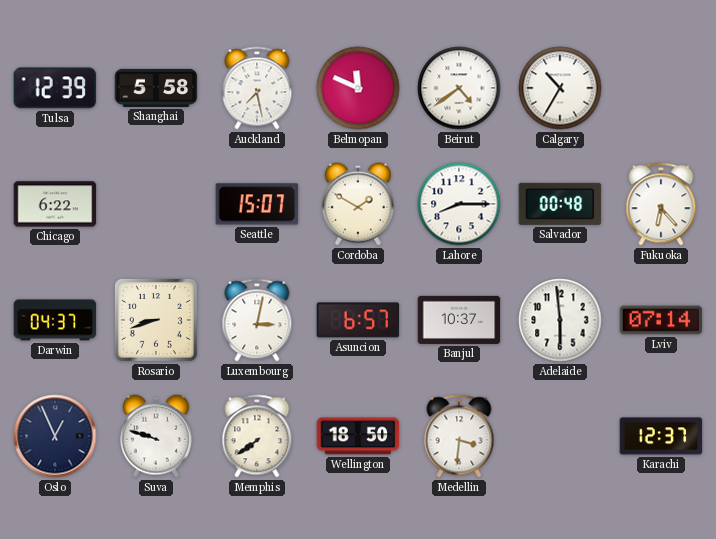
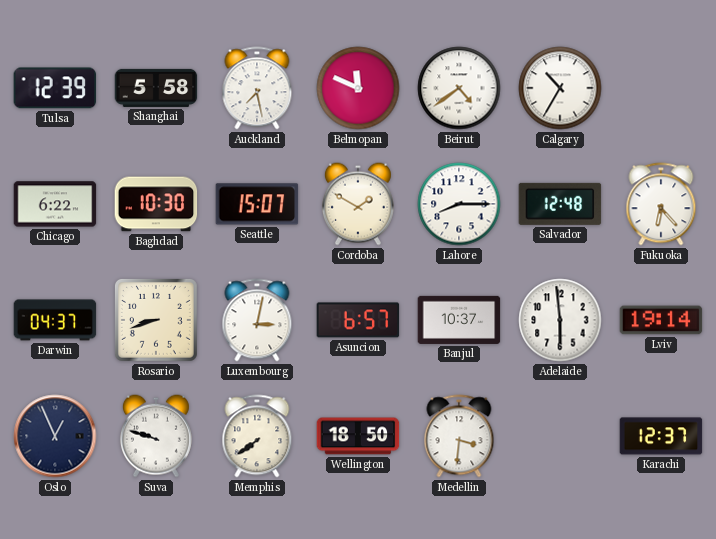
Baghdad: none -> 10:30 (156, 204)
Salvador: 00:48 -> 12:48 (560, 204)
Lviv: 07:14 -> 19:14 (661, 320)
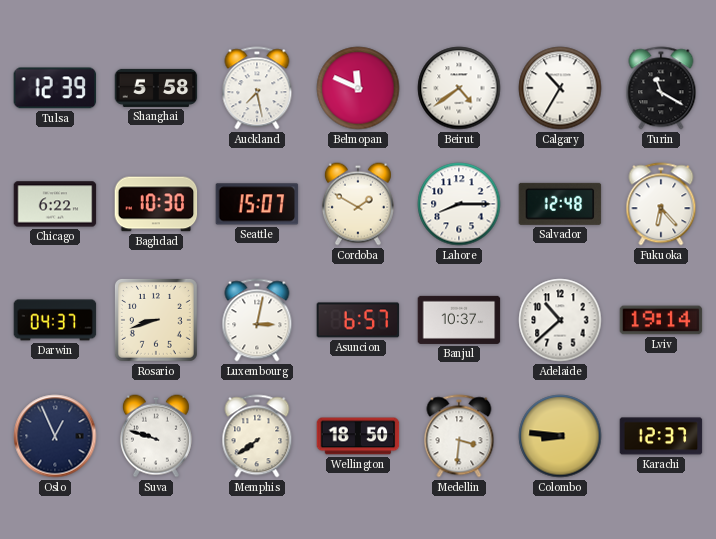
Turin: none -> 11:20 (661, 88)
Adelaide: 5:59 -> 10:38 (560, 320)
Colombo: none -> 8:46 (560, 436)
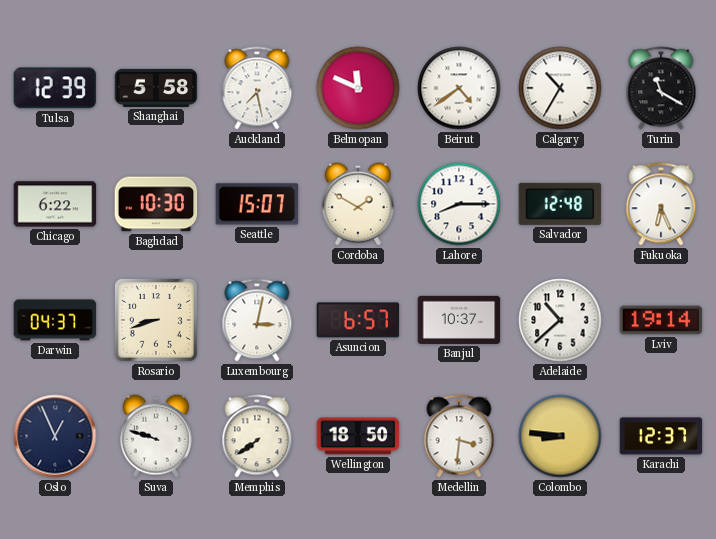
Fukuoka: 6:23 -> 6:26 (661, 204)
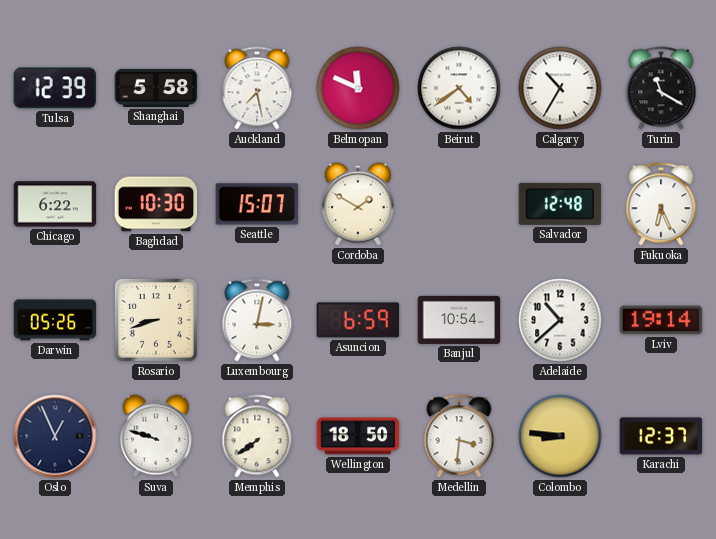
Lahore: 8:15 -> none (459, 204)
Darwin: 04:37 -> 05:26 (55, 320)
Asuncion: 6:57 -> 6:59 (358, 320)
Banjul: 10:37 -> 10:54 (459, 320)
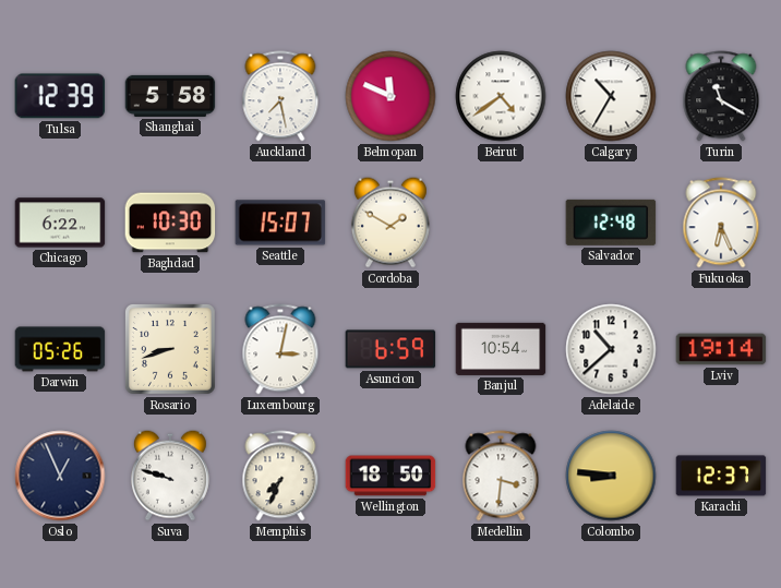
Memphis: 7:39 -> 7:34 (280, 476)
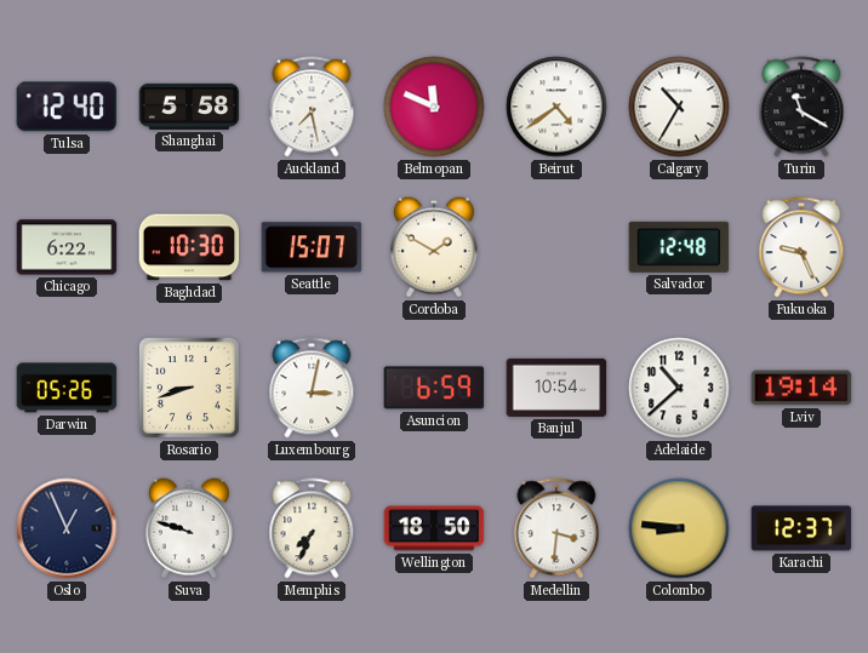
Tulsa: 12:39 -> 12:40 (67, 107)
Fukuoka: 6:26 -> 9:26 (801, 247)
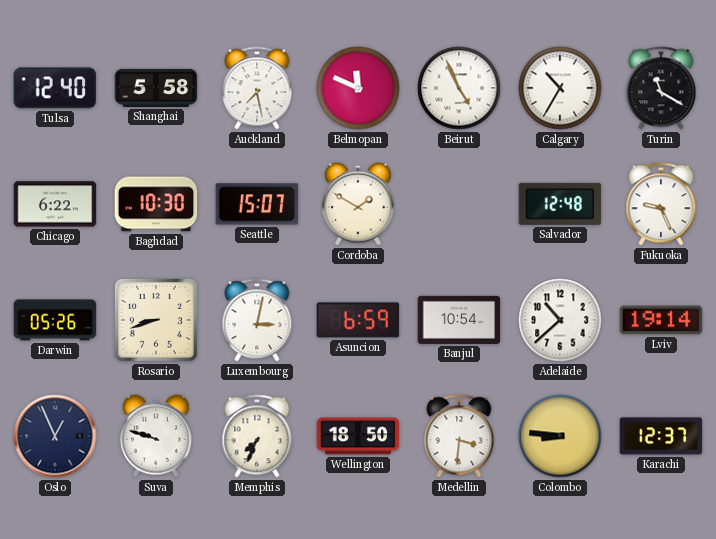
Beirut: 4:39 -> 4:56 (459, 88)
